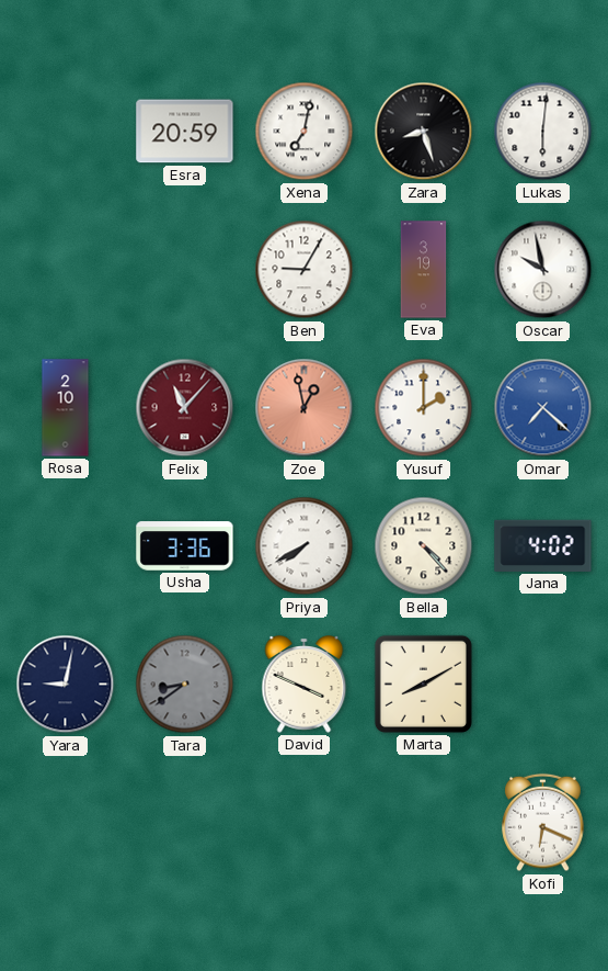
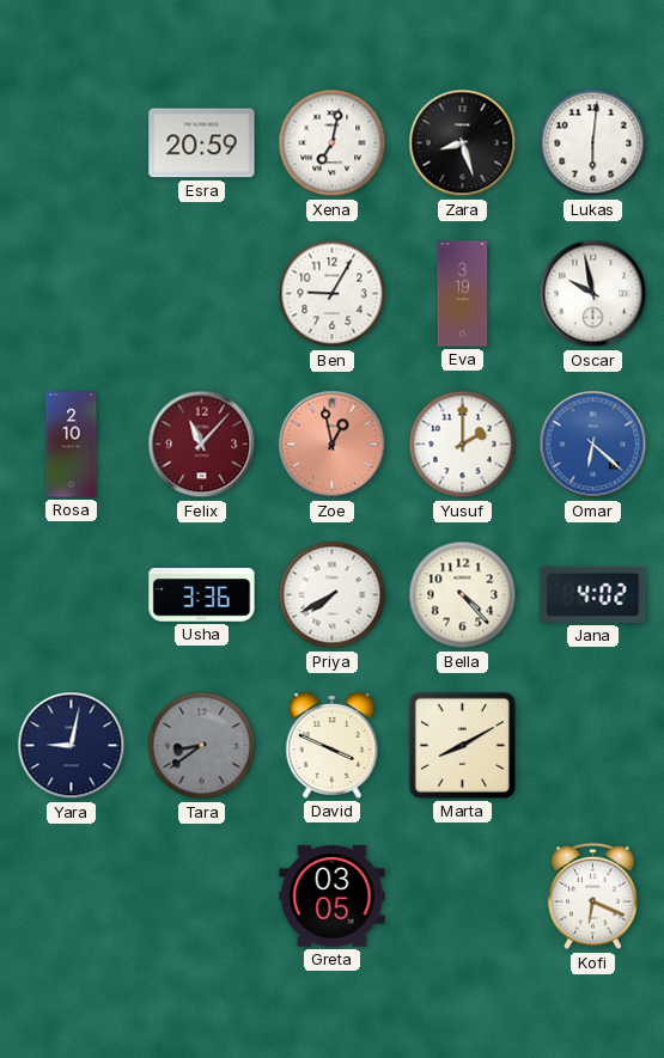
Omar: 7:22 -> 6:22 (593, 445)
Greta: none -> 03:05 (333, 897)
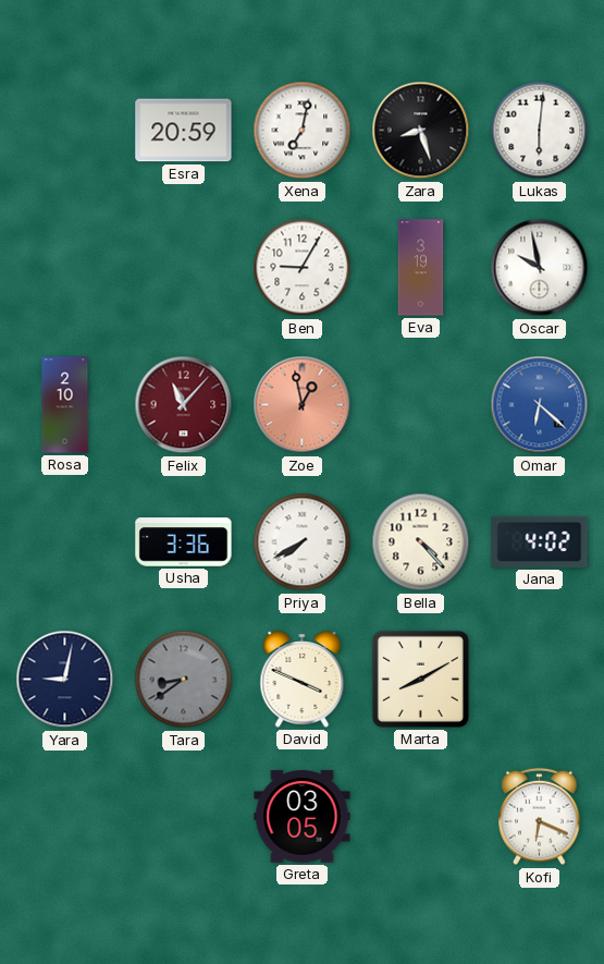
Yusuf: 2:00 -> none (463, 445)
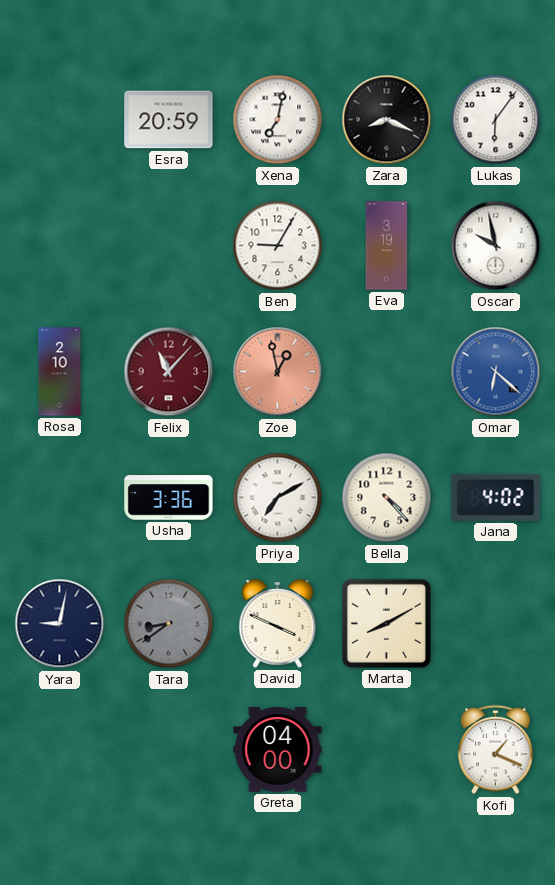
Zara: 8:27 -> 8:19 (387, 120)
Lukas: 6:01 -> 6:06 (496, 120)
Priya: 7:40 -> 7:10 (278, 498)
Greta: 03:05 -> 04:00 (278, 750)
Kofi: 6:19 -> 1:19 (496, 750)
